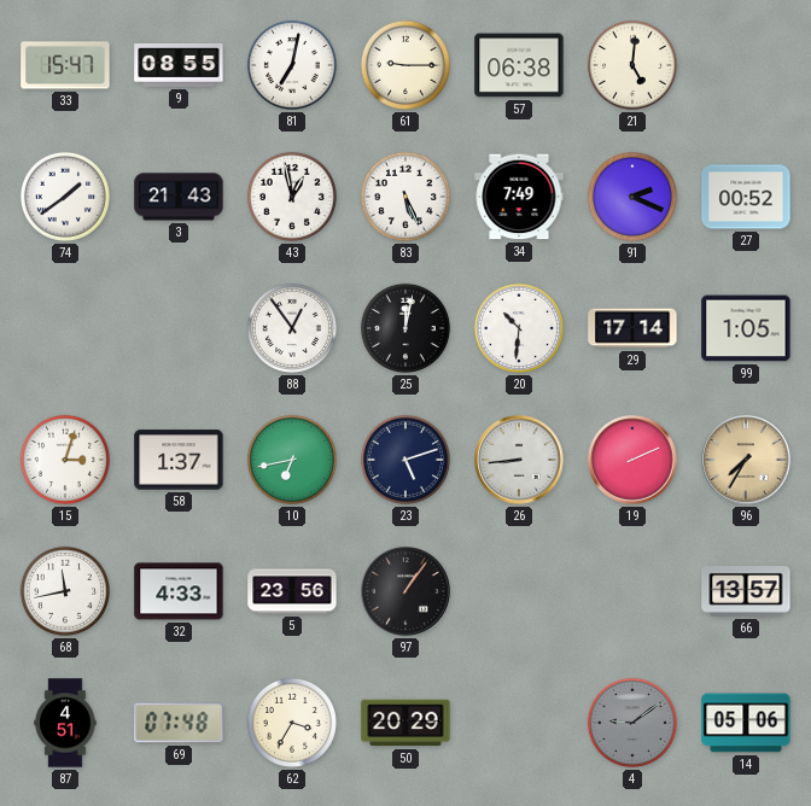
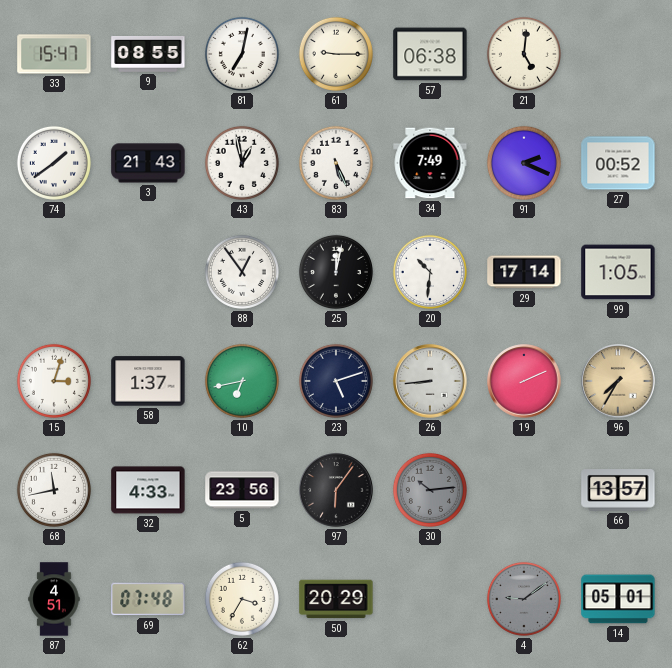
97: 1:06 -> 6:06 (336, 490)
30: none -> 10:14 (430, 490)
14: 05:06 -> 05:01 (618, 599)
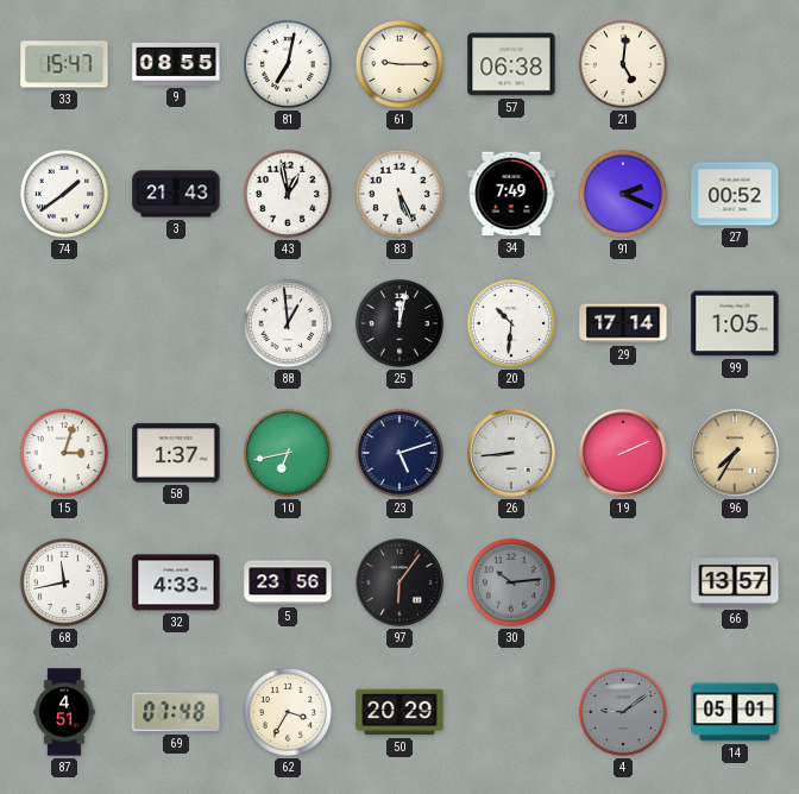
88: 12:54 -> 12:59 (288, 323)
